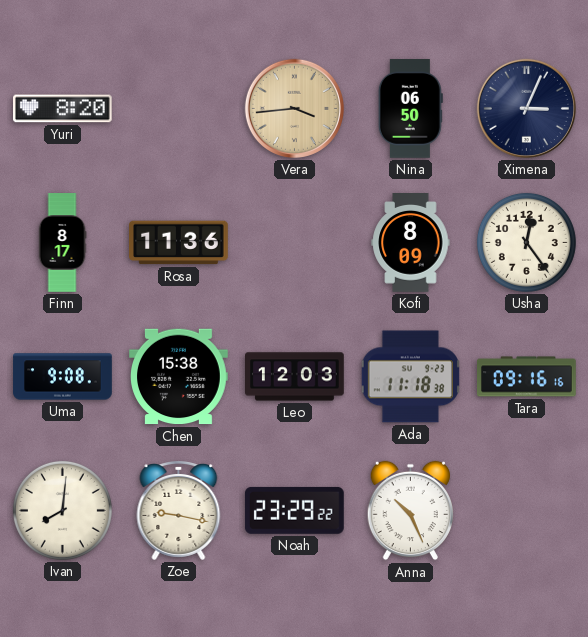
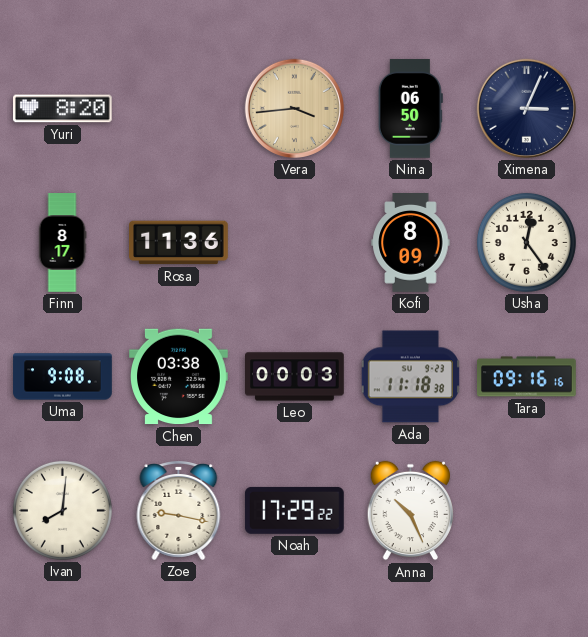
Chen: 15:38 -> 03:38 (179, 377)
Leo: 12:03 -> 00:03 (295, 377)
Noah: 23:29 -> 17:29 (294, 510)
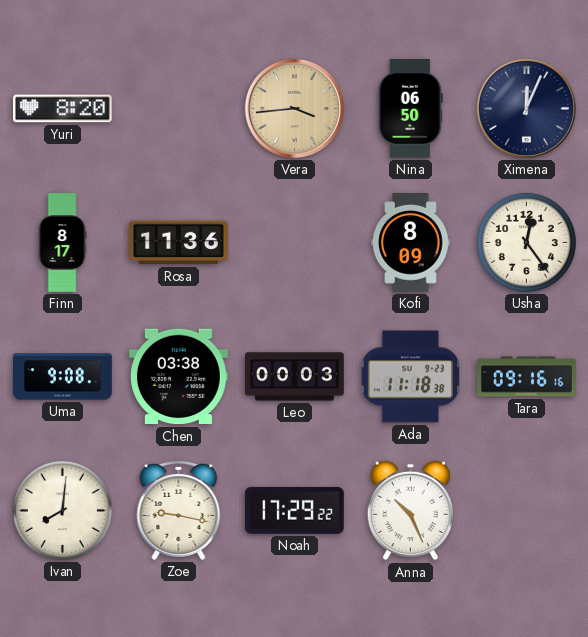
Ximena: 3:04 -> 12:04 (526, 108)
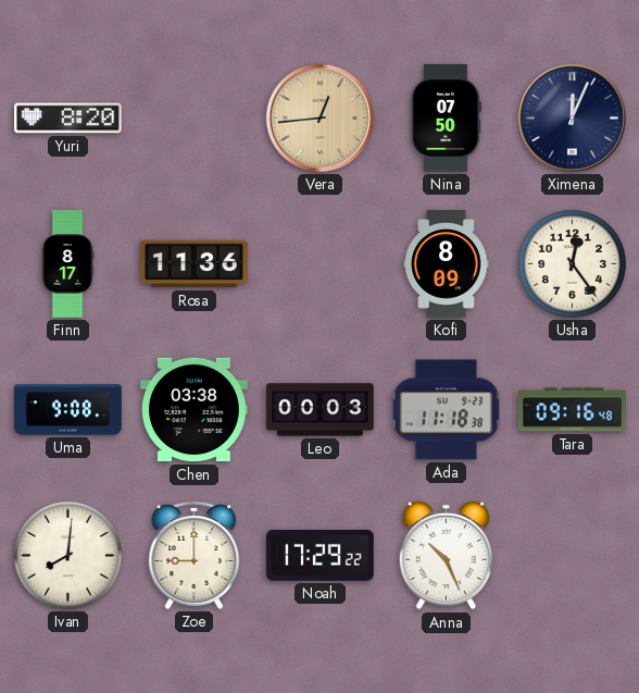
Vera: 3:44 -> 12:44 (319, 117)
Nina: 06:50 -> 07:50 (446, 119)
Tara: 09:16:16 -> 09:16:48 (573, 410)
Zoe: 9:17 -> 9:00 (195, 556)
